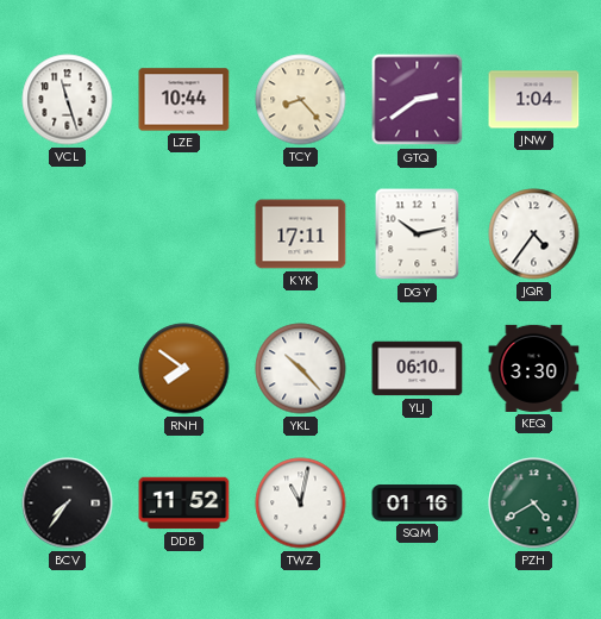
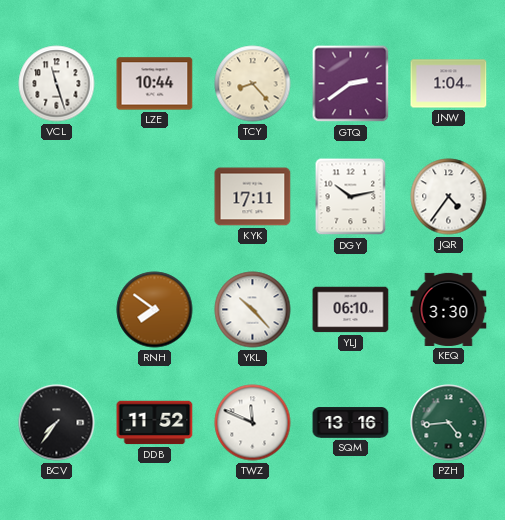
TWZ: 11:02 -> 11:49 (253, 423)
SQM: 01:16 -> 13:16 (351, 423)
PZH: 4:40 -> 4:44 (449, 423)
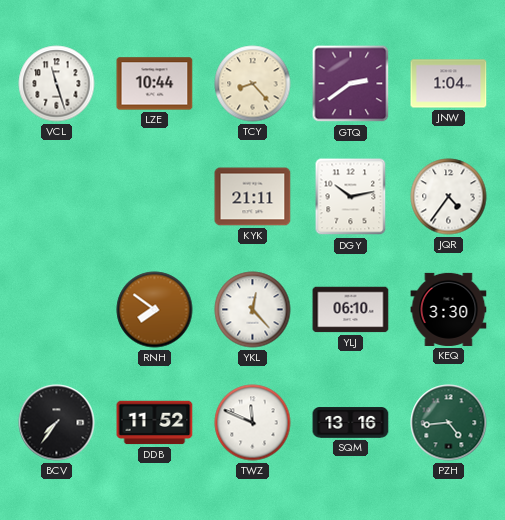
KYK: 17:11 -> 21:11 (253, 197)
YKL: 10:23 -> 12:23 (253, 310)
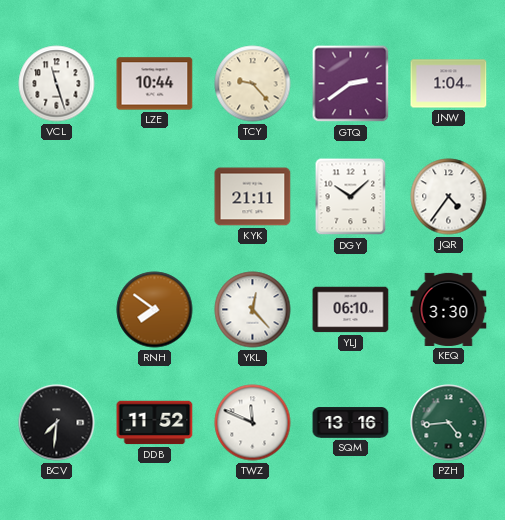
TCY: 8:23 -> 9:23 (253, 84)
DGY: 10:13 -> 10:08 (351, 197)
BCV: 7:36 -> 7:31 (57, 423)
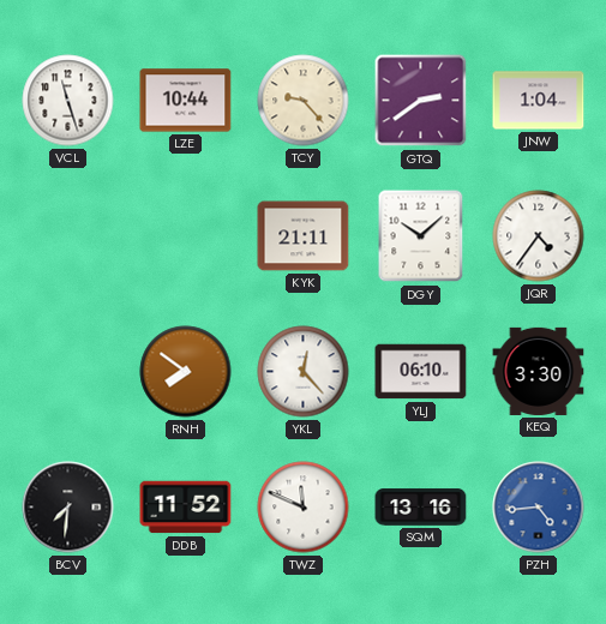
PZH dial: green -> blue (539, 508)
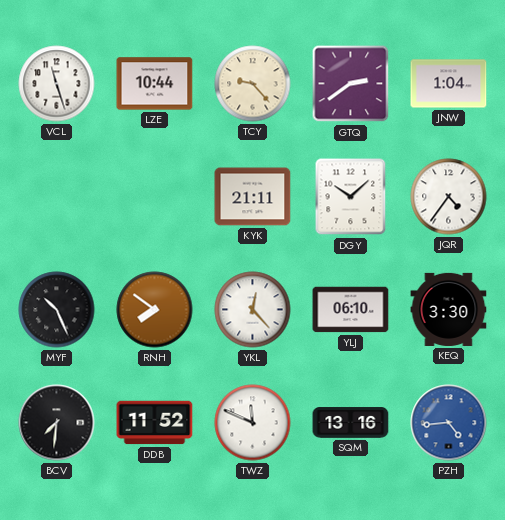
MYF: none -> 10:26 (57, 310)
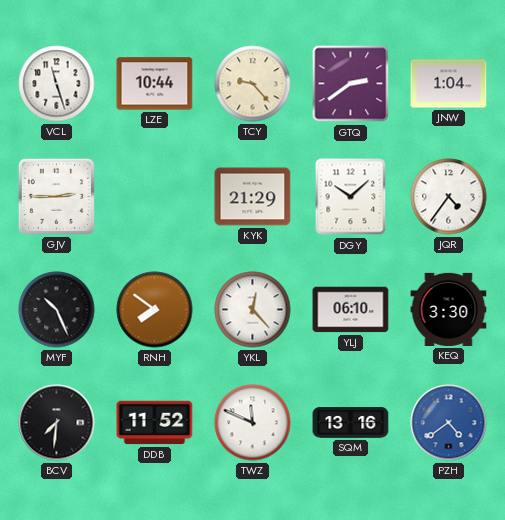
GJV: none -> 2:45 (56, 196)
KYK: 21:11 -> 21:29 (253, 197)
PZH: 4:44 -> 4:39 (449, 423)
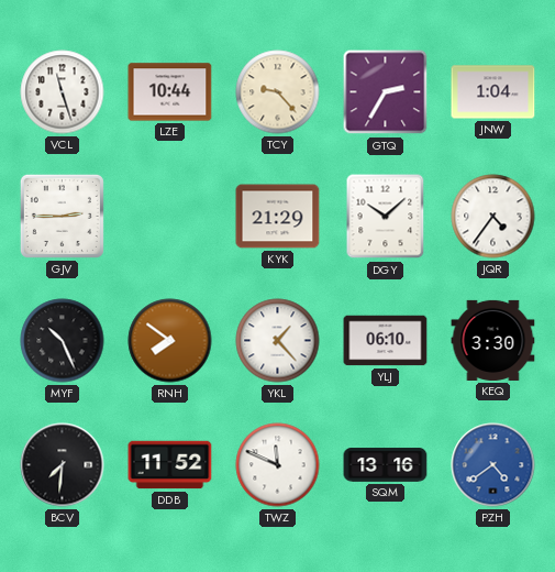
GTQ: 2:39 -> 2:35 (386, 92)
YKL: 12:23 -> 1:23 (278, 341)
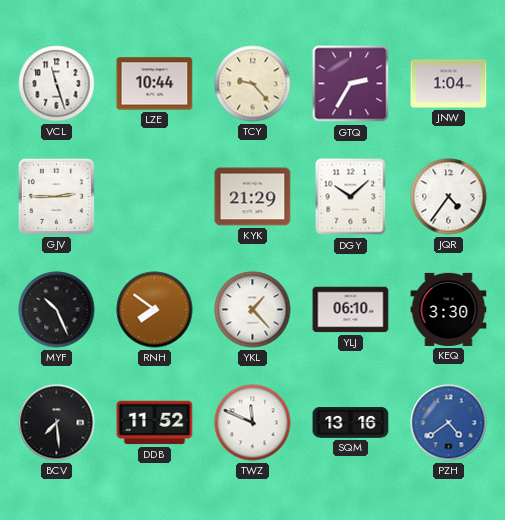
BCV: 7:31 -> 7:29 (57, 423)
